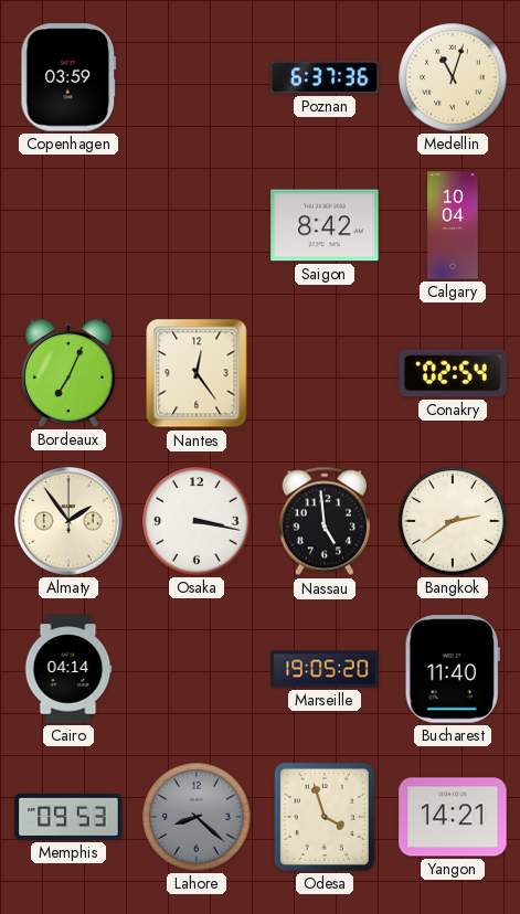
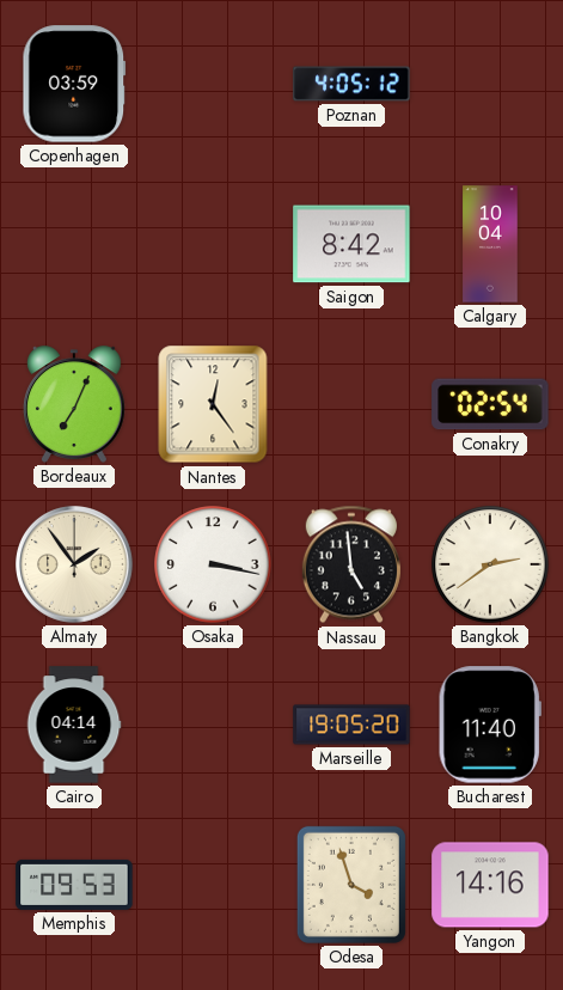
Poznan: 6:37 -> 4:05 (351, 84)
Medellin: 11:03 -> none (453, 77)
Lahore: 8:22 -> none (197, 817)
Yangon: 14:21 -> 14:16 (490, 885)
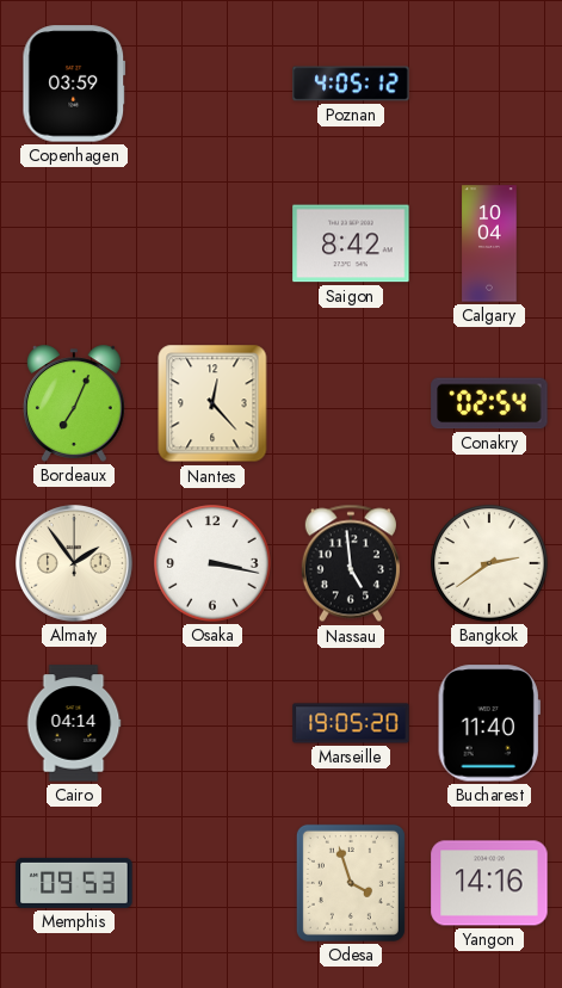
Nantes: 12:24 -> 12:23 (212, 403)
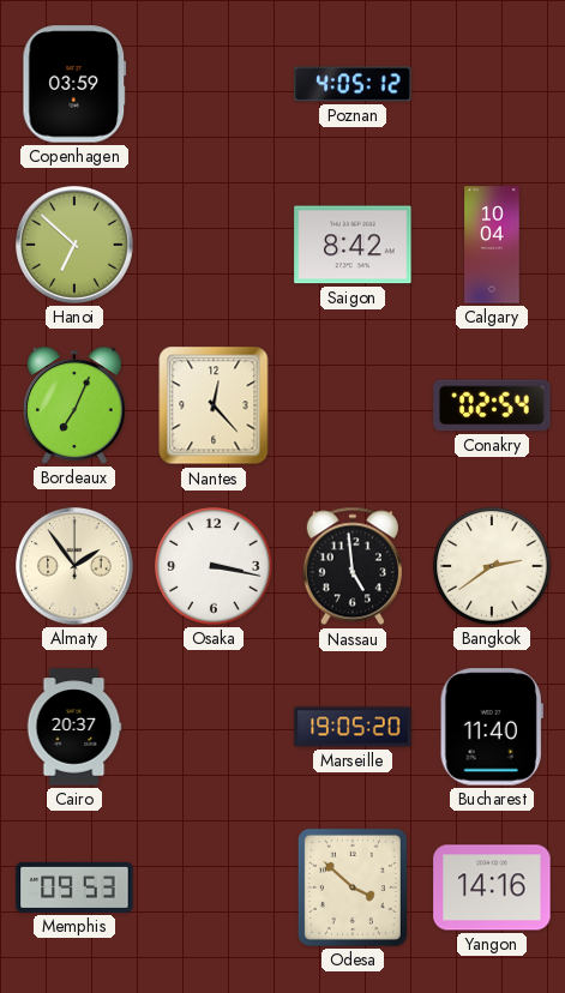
Hanoi: none -> 6:52 (76, 246)
Cairo: 04:14 -> 20:37 (74, 727)
Odesa: 3:57 -> 3:52 (353, 887)
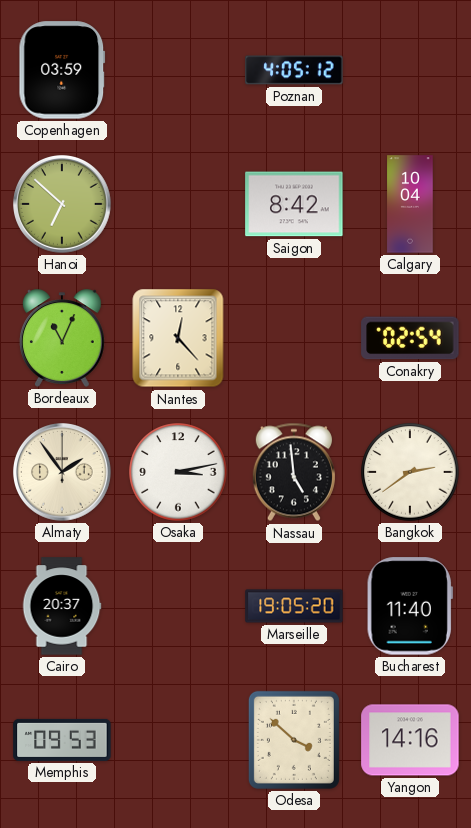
Bordeaux: 7:04 -> 11:04 (62, 338)
Osaka: 3:17 -> 3:13 (178, 472)
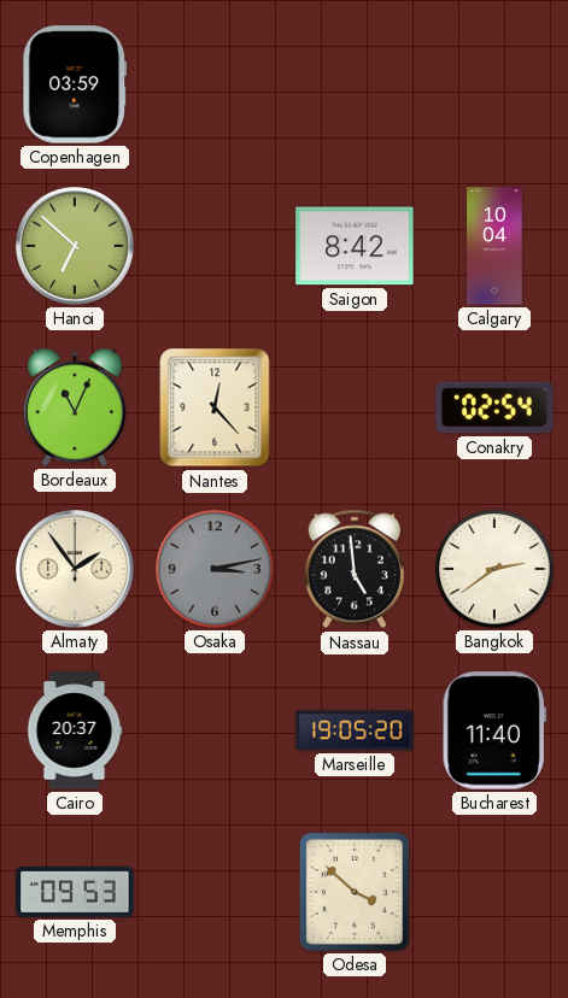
Poznan: 4:05 -> none (294, 70)
Osaka dial: white -> grey (215, 569)
Yangon: 14:16 -> none (410, 740)
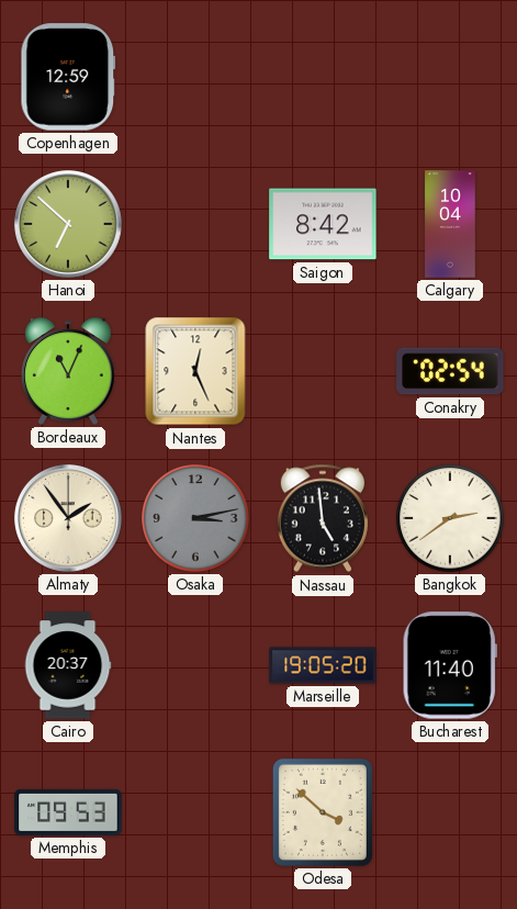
Copenhagen: 03:59 -> 12:59 (68, 77)
Nantes: 12:23 -> 12:26 (195, 371)
